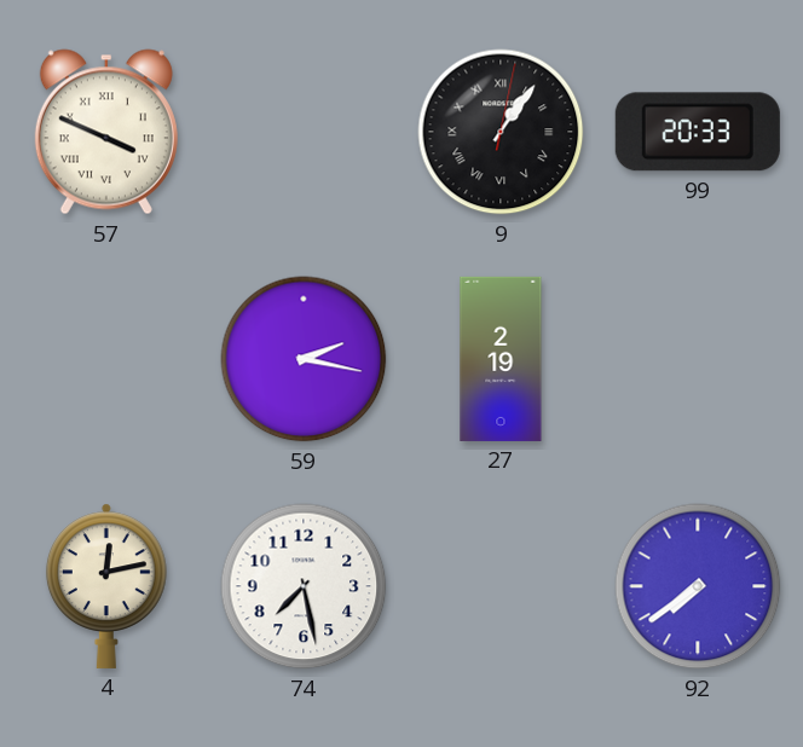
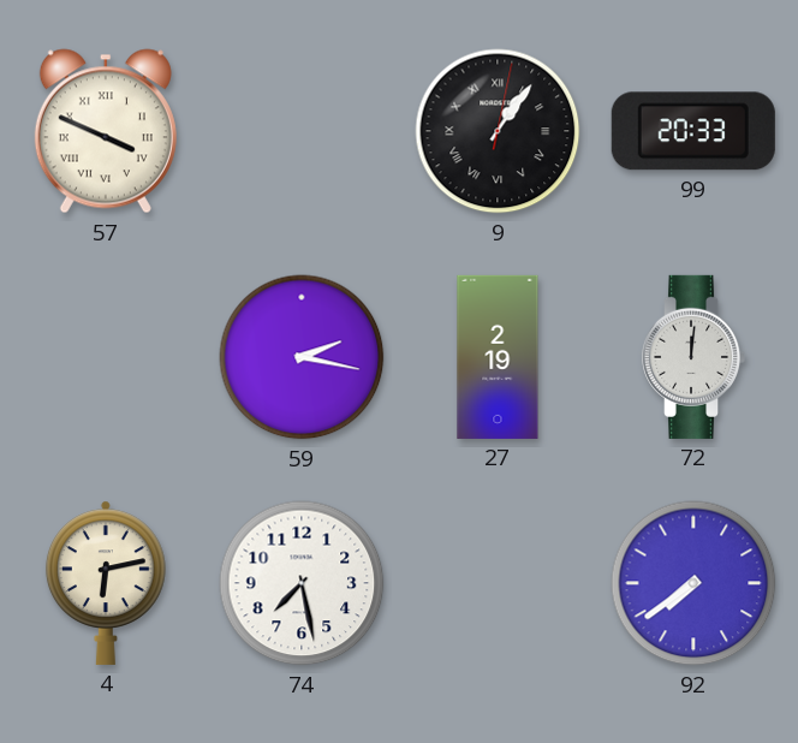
72: none -> 12:01 (693, 357)
4: 12:13 -> 6:13 (106, 583)
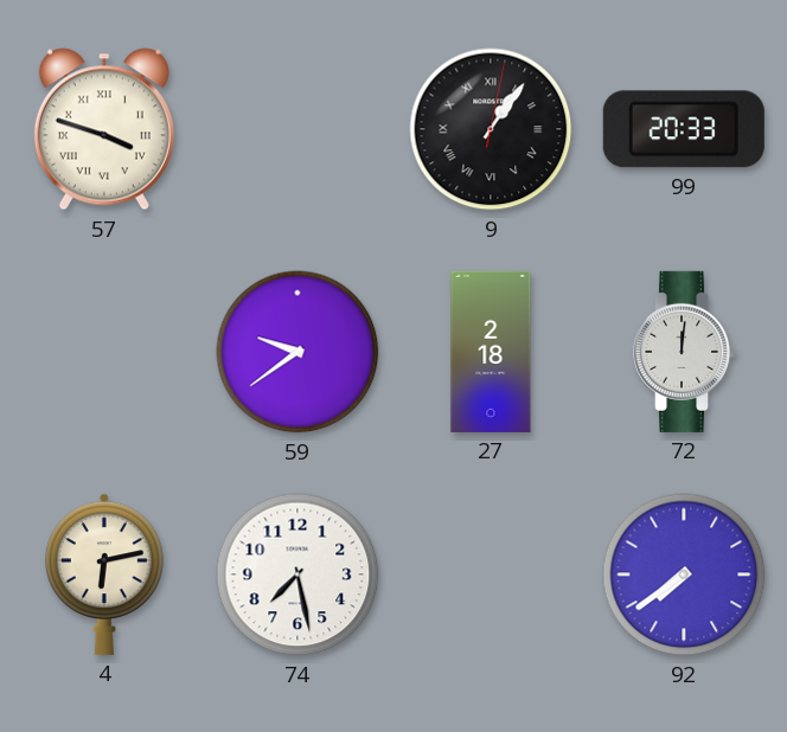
57: 3:49 -> 3:48 (104, 129)
59: 2:17 -> 9:39 (297, 352)
27: 2:19 -> 2:18 (491, 352)
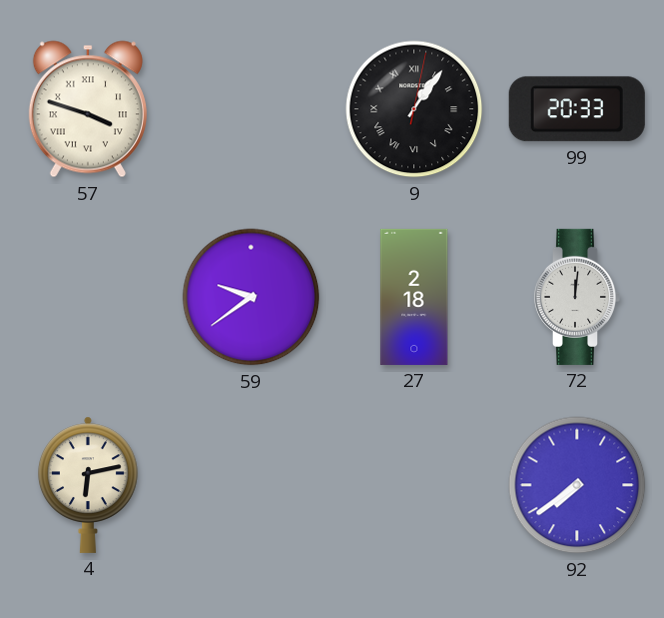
74: 7:28 -> none (297, 574)
